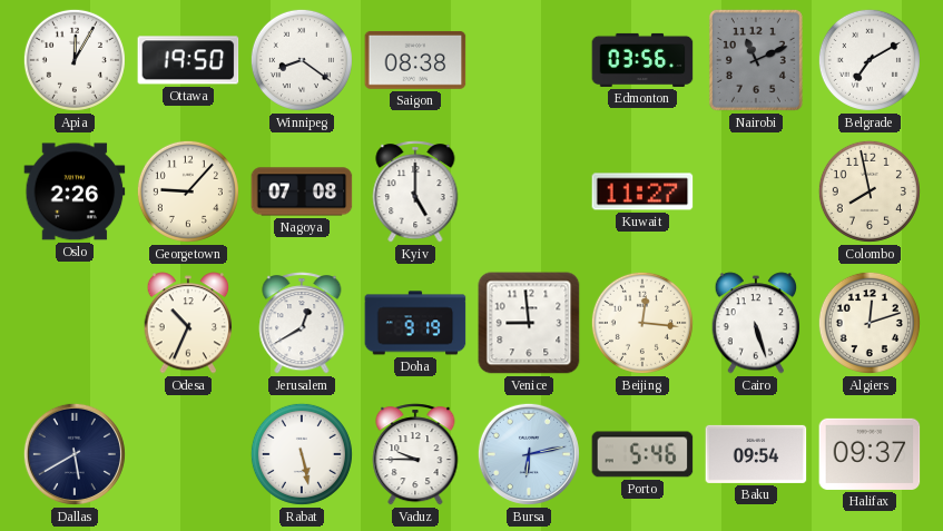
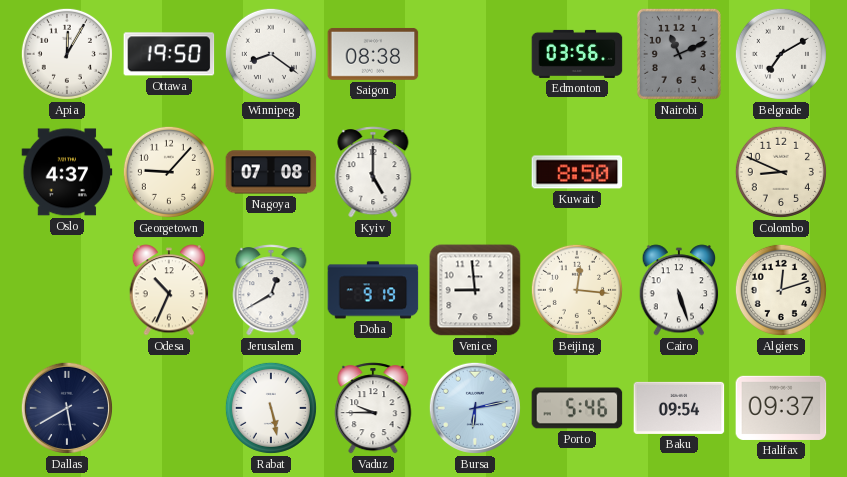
Oslo: 2:26 -> 4:37 (67, 172)
Kuwait: 11:27 -> 8:50 (577, 172)
Colombo: 7:58 -> 8:49 (781, 172)
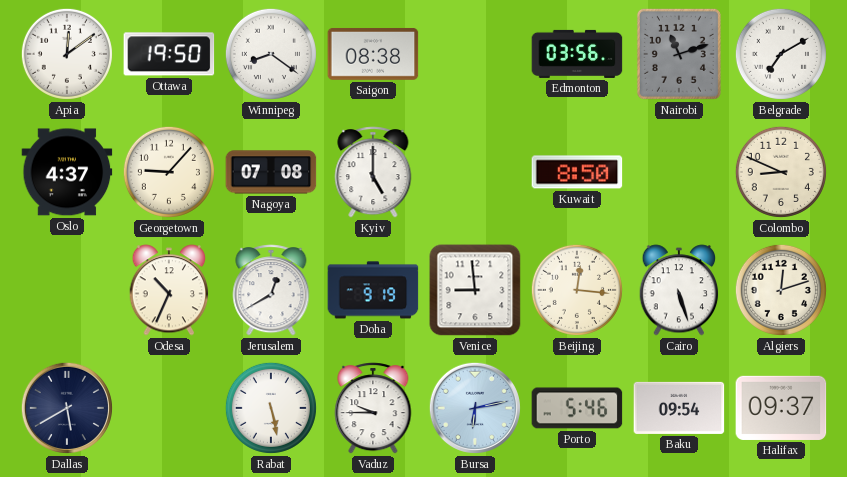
Apia: 12:05 -> 12:09 (67, 54)
Nairobi: 11:11 -> 11:12 (679, 54)
